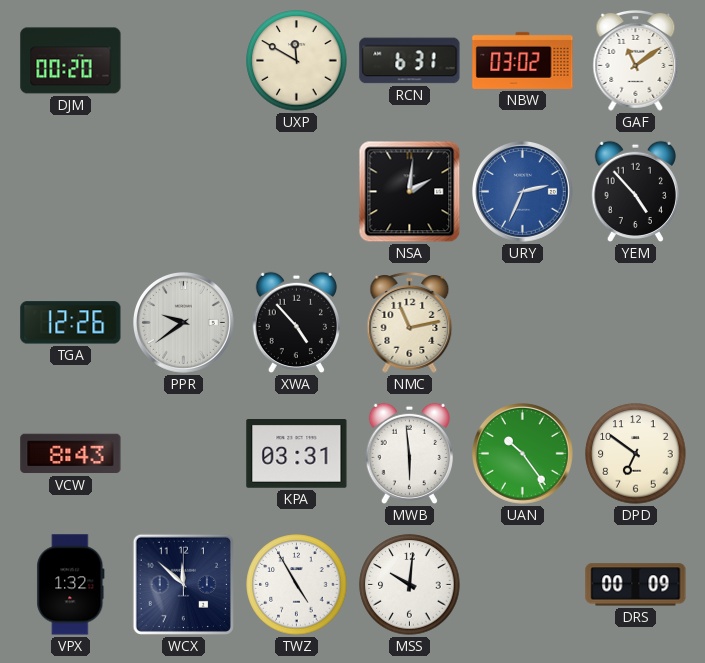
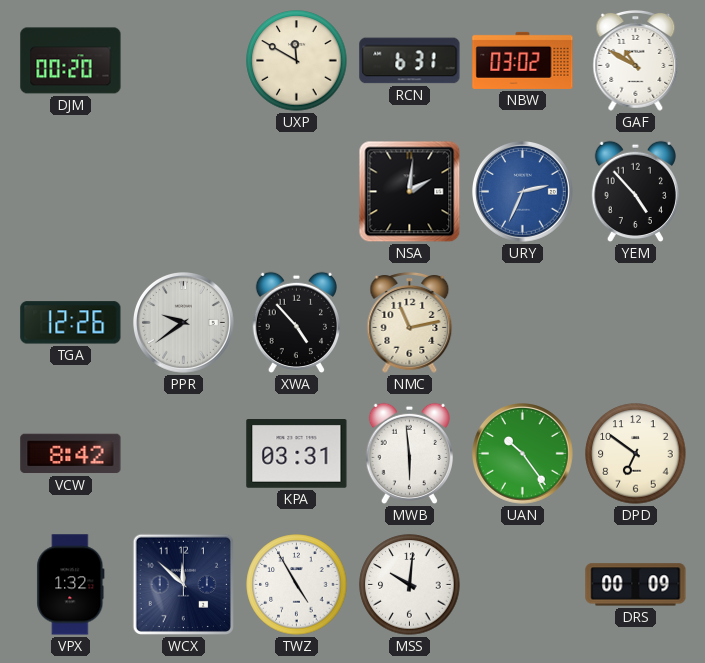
GAF: 11:09 -> 10:50 (636, 61)
VCW: 8:43 -> 8:42 (71, 454)
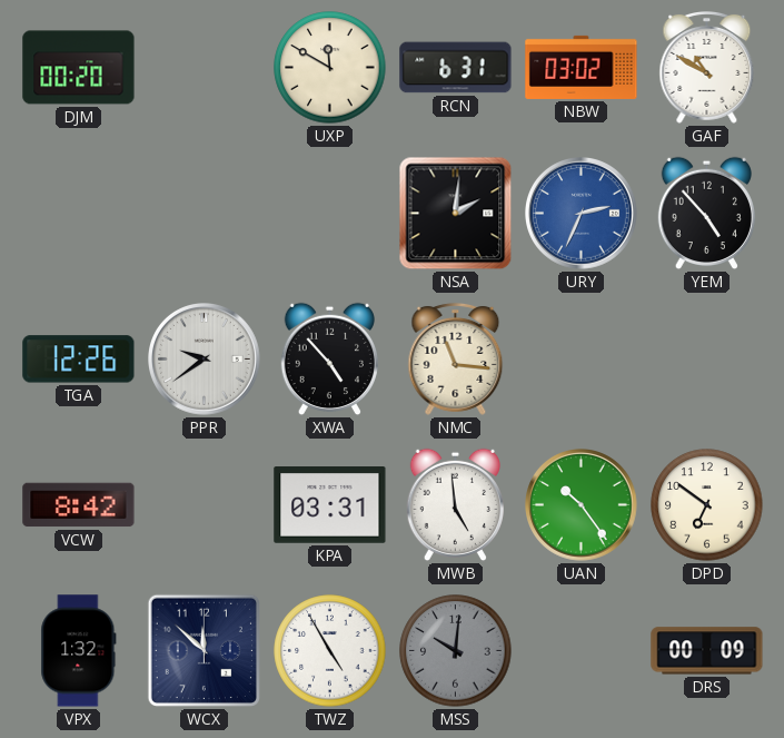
NMC: 11:13 -> 11:16 (456, 360)
MWB: 5:59 -> 4:59 (455, 505)
MSS dial: white -> grey (456, 651)
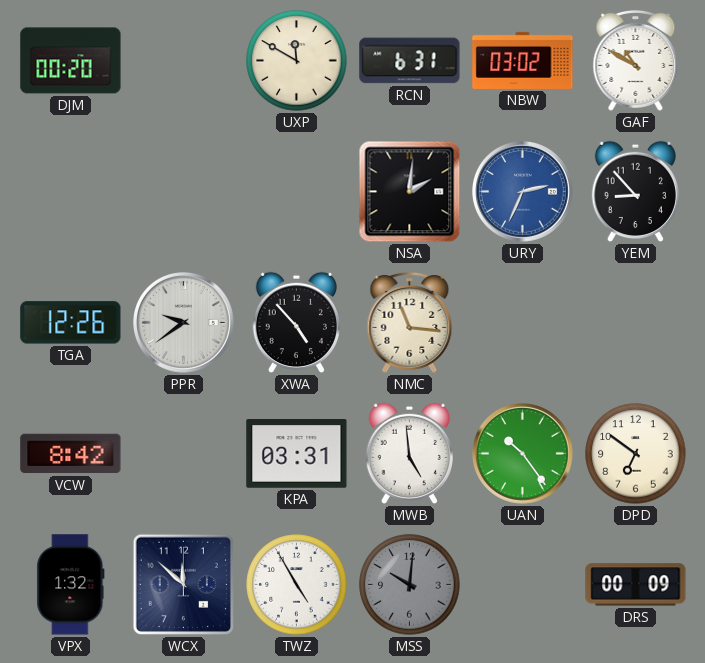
YEM: 4:53 -> 8:53 (635, 192)
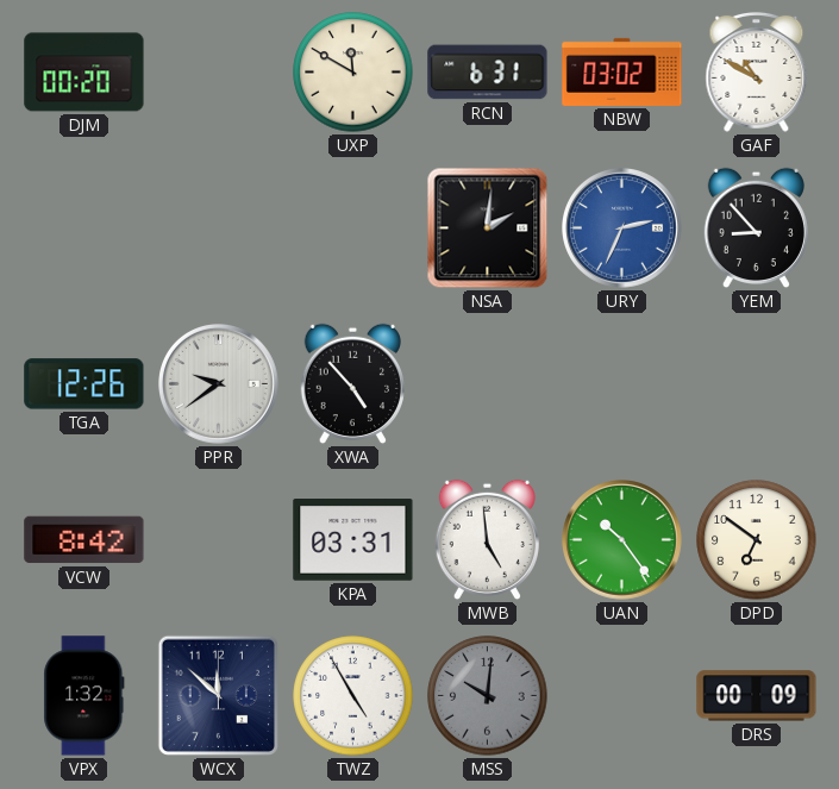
NMC: 11:16 -> none (410, 323)
